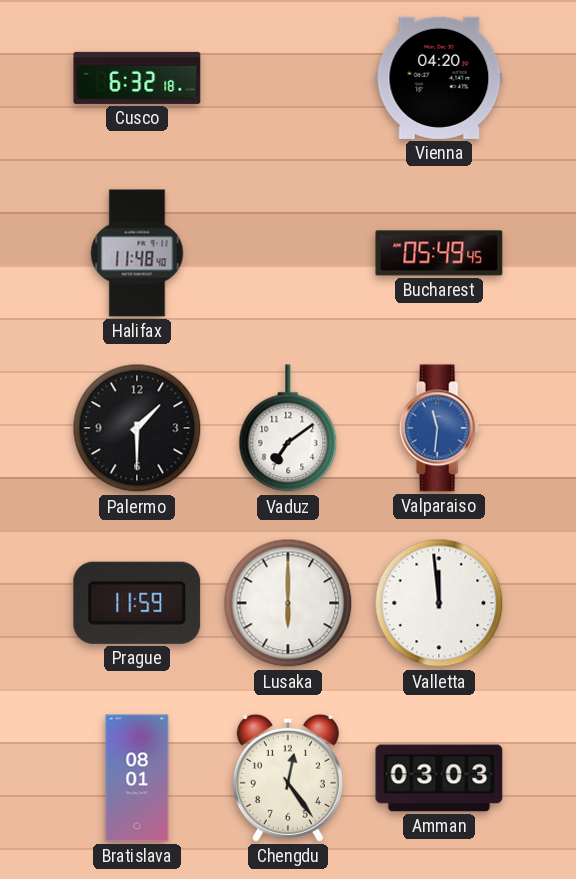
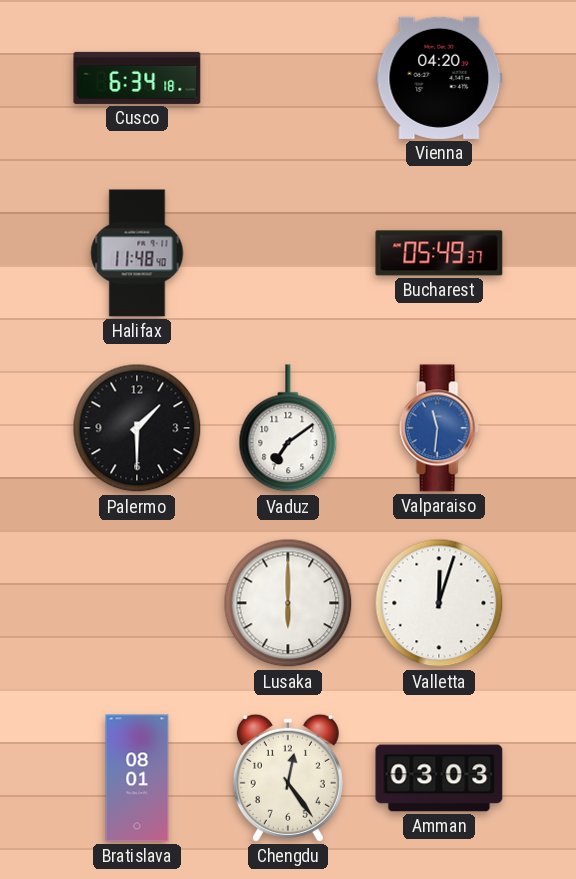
Cusco: 6:32 -> 6:34 (137, 78)
Bucharest: 05:49:45 -> 05:49:37 (439, 253)
Prague: 11:59 -> none (137, 603)
Valletta: 11:59 -> 12:03 (439, 603)
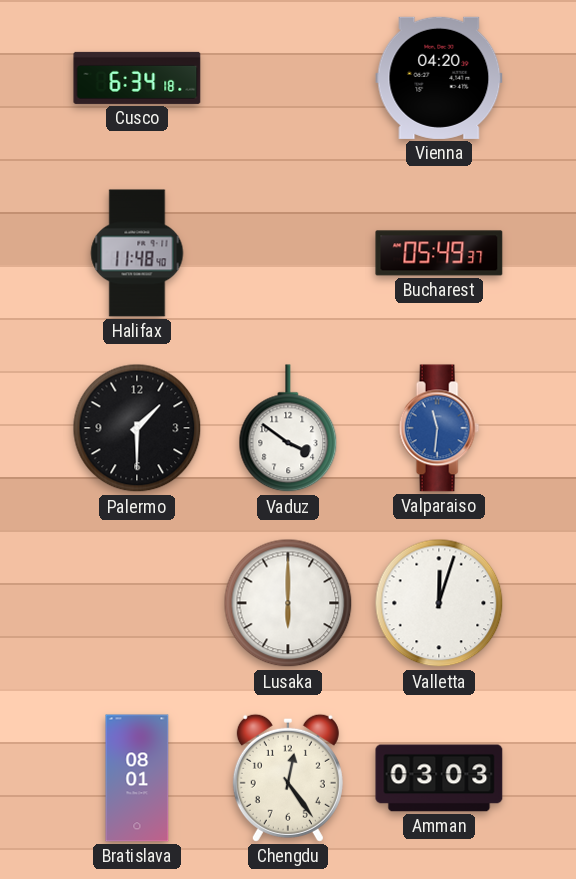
Vaduz: 7:09 -> 3:51 (288, 429)
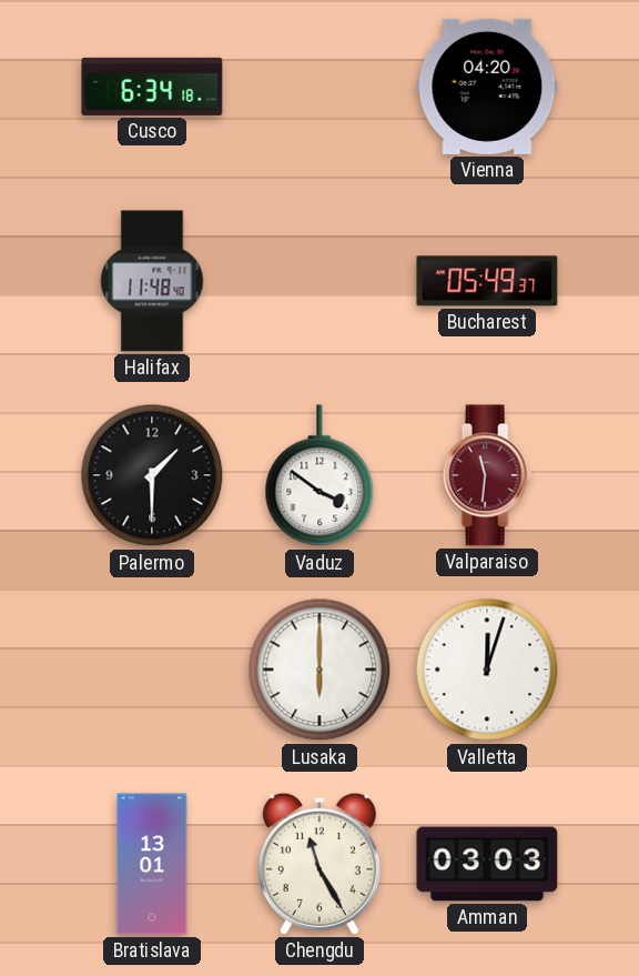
Valparaiso dial: blue -> burgundy (487, 475)
Bratislava: 08:01 -> 13:01 (152, 864)
Chengdu: 12:24 -> 11:25 (319, 864)
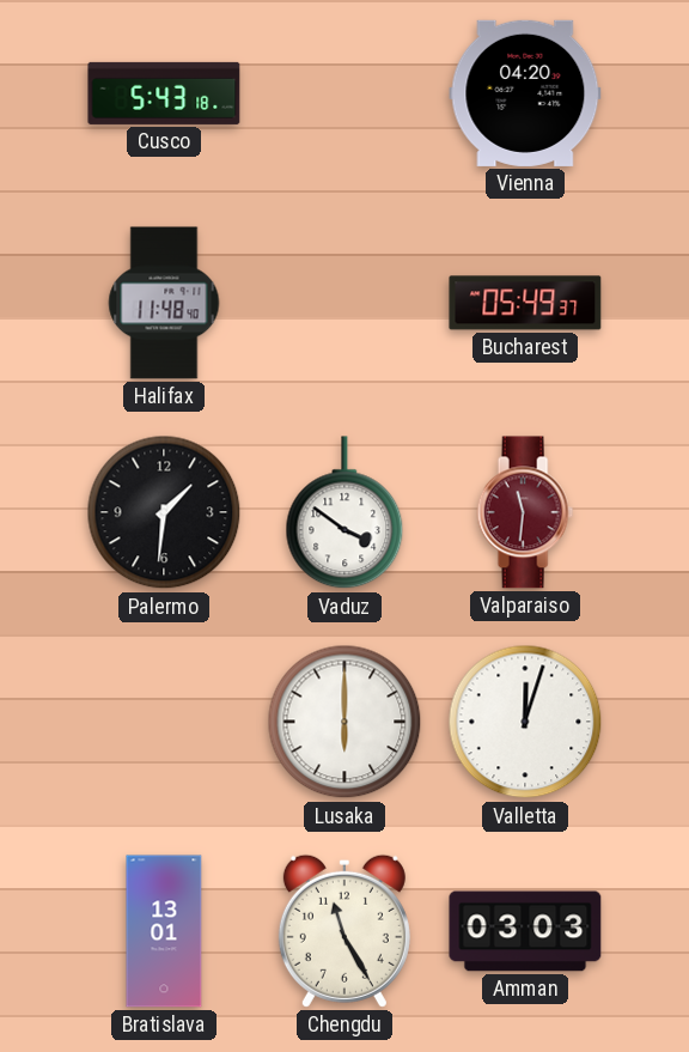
Cusco: 6:34 -> 5:43 (164, 93)
Palermo: 1:30 -> 1:31 (164, 512)
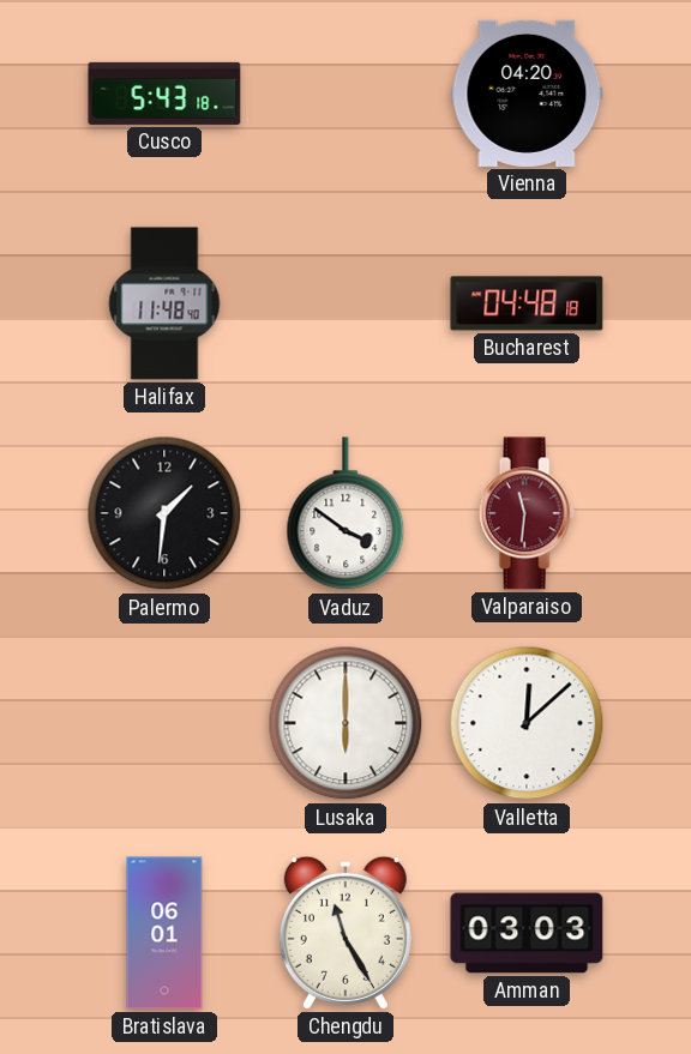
Bucharest: 05:49 -> 04:48 (527, 303)
Valletta: 12:03 -> 12:08 (527, 723)
Bratislava: 13:01 -> 06:01 (164, 933)
